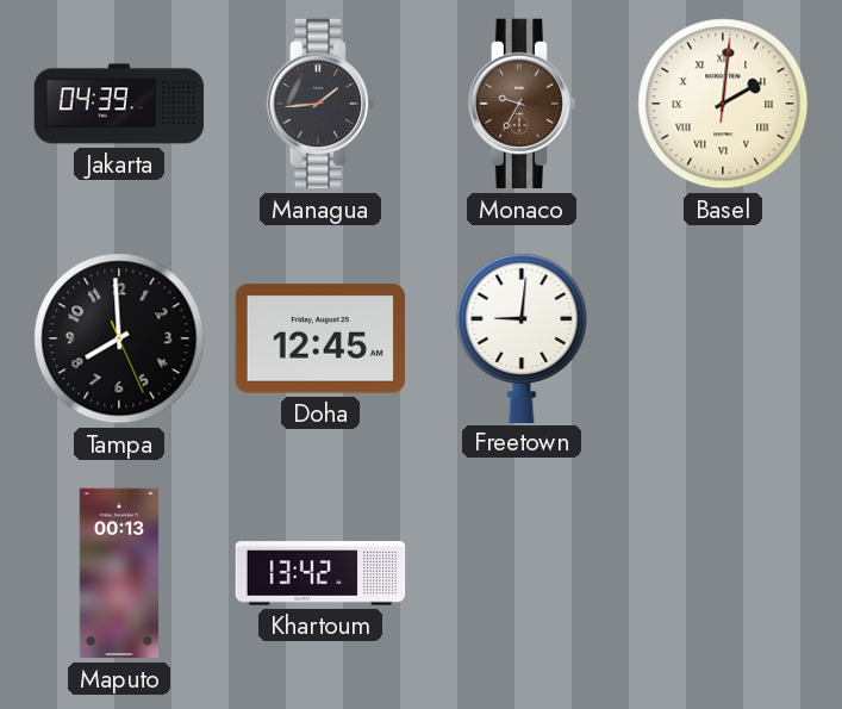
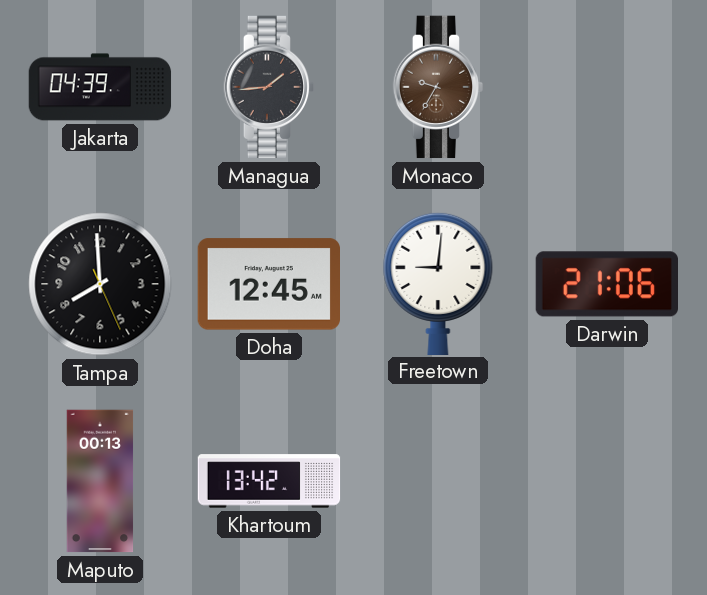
Basel: 2:01 -> none (723, 104)
Darwin: none -> 21:06 (606, 284)
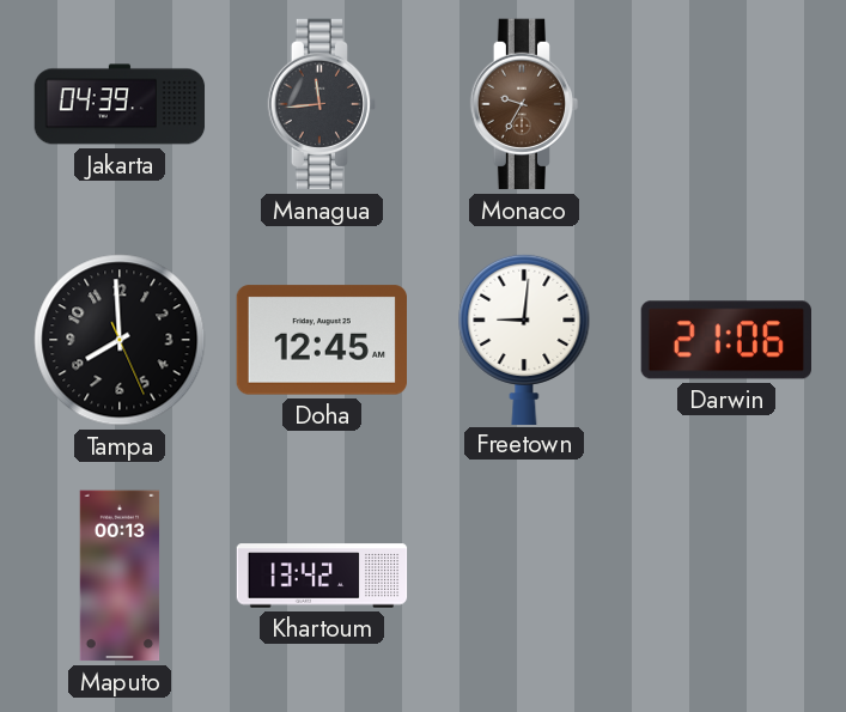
Managua: 1:44 -> 11:44 (322, 104)
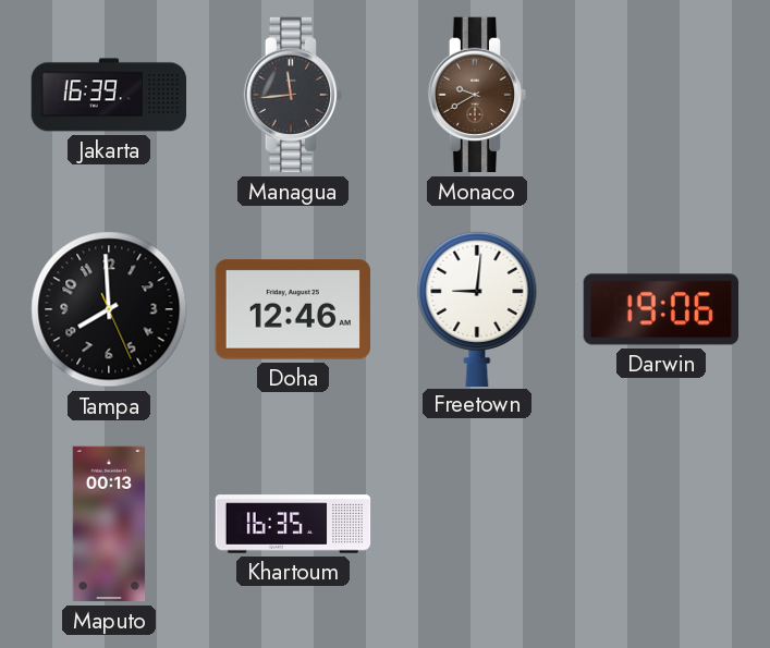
Jakarta: 04:39 -> 16:39 (109, 95)
Monaco: 9:35 -> 9:40 (477, 95)
Doha: 12:45 -> 12:46 (292, 309)
Darwin: 21:06 -> 19:06 (660, 309)
Khartoum: 13:42 -> 16:35 (293, 524)
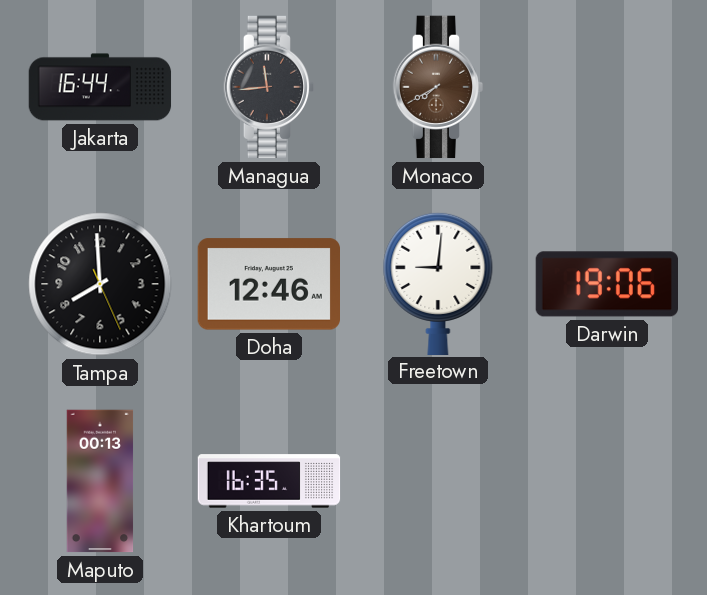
Jakarta: 16:39 -> 16:44 (100, 87)
Monaco: 9:40 -> 7:40 (438, 87)
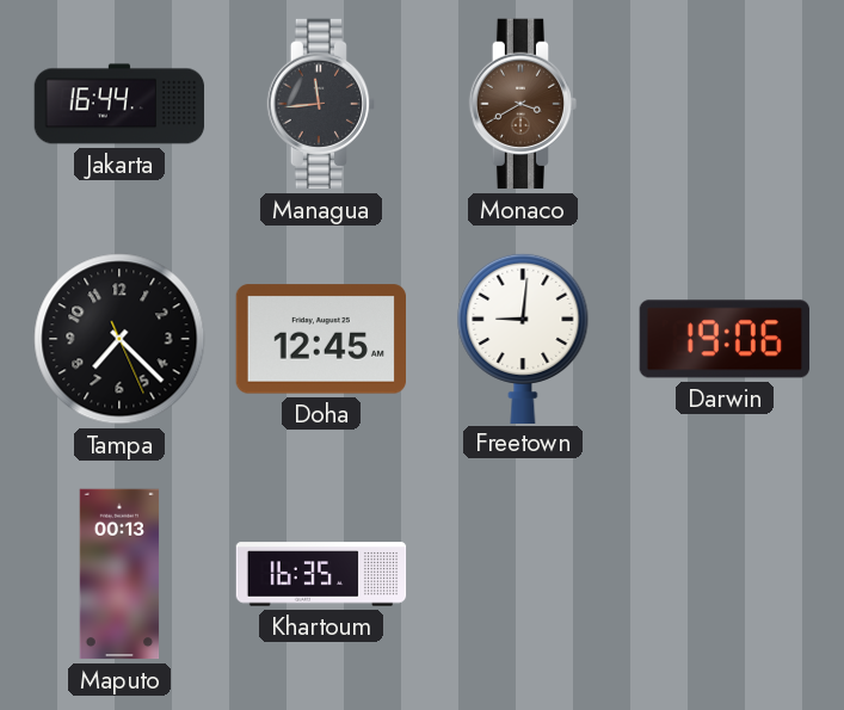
Monaco: 7:40 -> 3:40 (523, 104)
Tampa: 7:59 -> 7:22 (119, 339)
Doha: 12:46 -> 12:45 (320, 339)
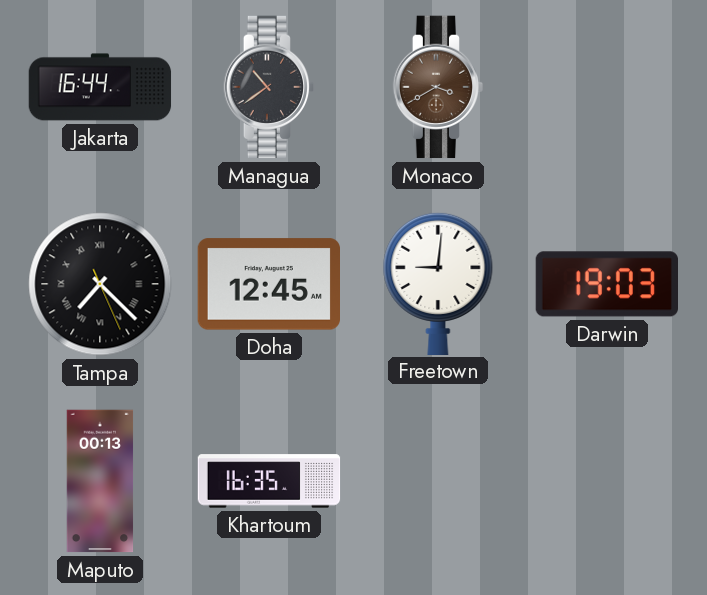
Managua: 11:44 -> 10:39 (269, 87)
Tampa numerals: Arabic -> Roman (100, 284)
Darwin: 19:06 -> 19:03 (606, 284)
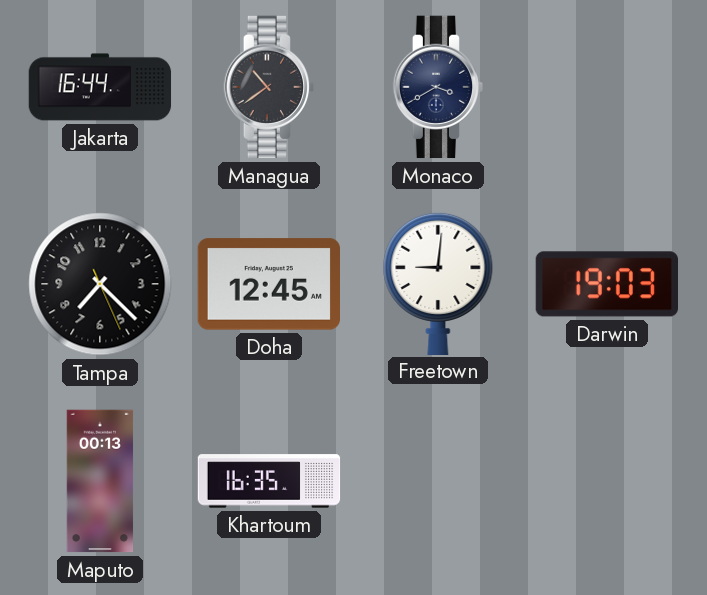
Monaco dial: brown -> navy (438, 87)
Tampa numerals: Roman -> Arabic (100, 284)
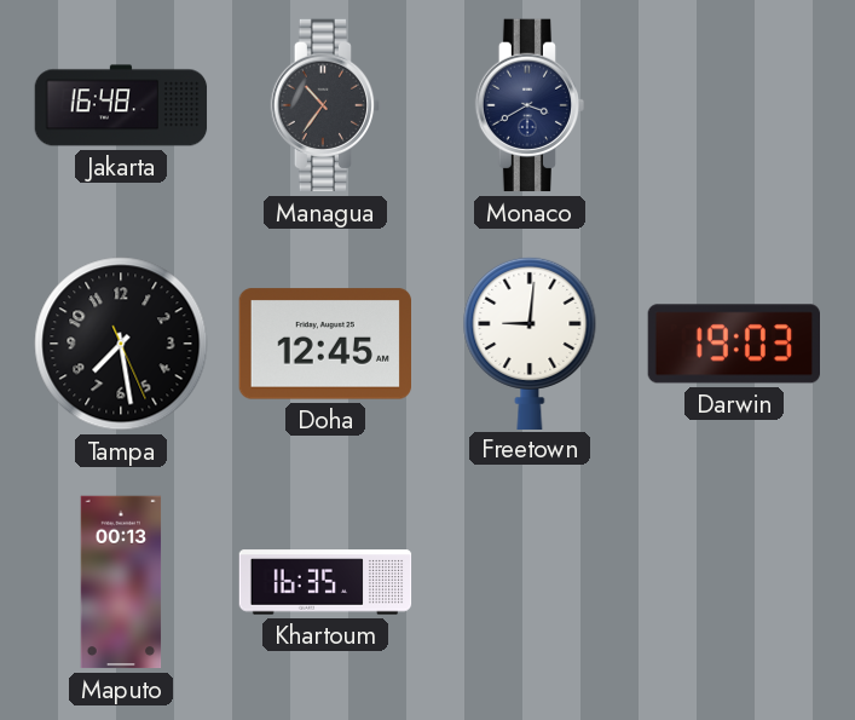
Jakarta: 16:44 -> 16:48 (121, 105)
Managua: 10:39 -> 10:36 (325, 105)
Tampa: 7:22 -> 7:28 (121, 344)
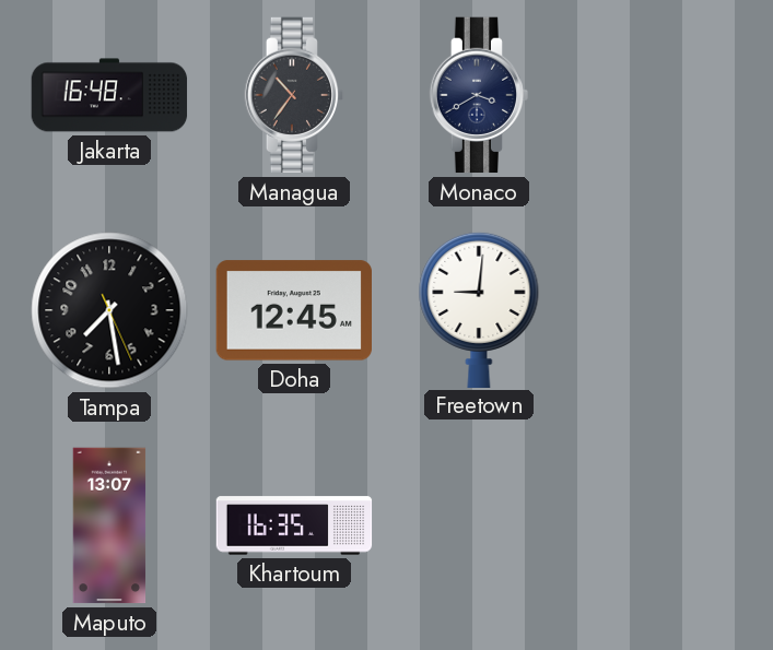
Darwin: 19:03 -> none (733, 344)
Maputo: 00:13 -> 13:07 (109, 525)
